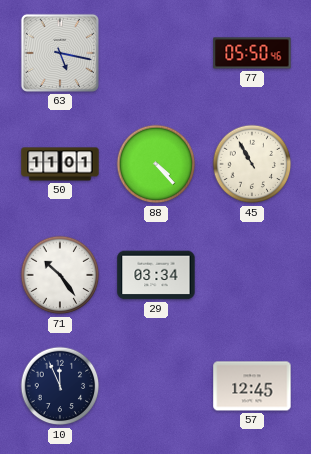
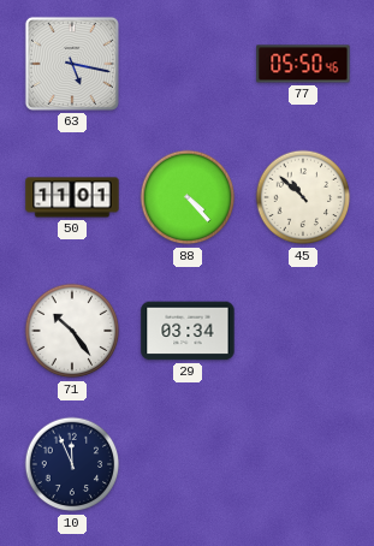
45: 10:55 -> 10:52 (303, 197)
57: 12:45 -> none (252, 386)
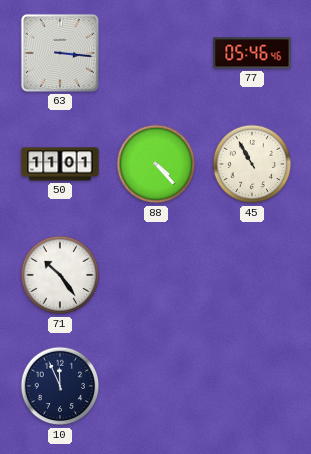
63: 5:17 -> 3:16 (60, 53)
77: 05:50 -> 05:46 (252, 53)
45: 10:52 -> 10:55 (252, 164)
29: 03:34 -> none (188, 331)
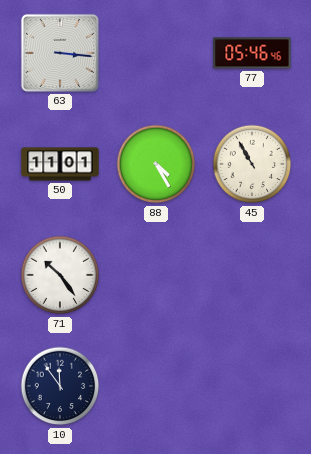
88: 4:23 -> 4:25 (156, 164)
10: 11:56 -> 11:54 (60, 386)
